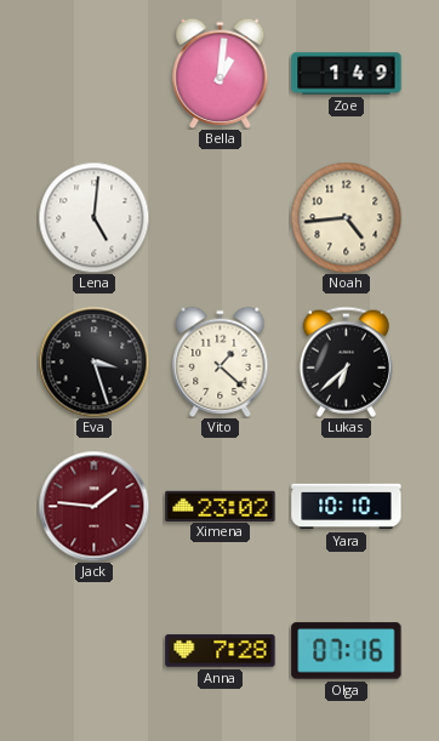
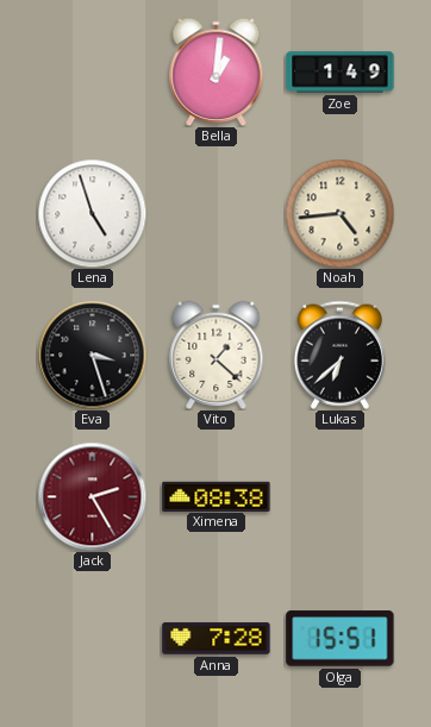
Lena: 5:01 -> 4:57 (92, 213)
Jack: 1:46 -> 2:25 (92, 496)
Ximena: 23:02 -> 08:38 (217, 496)
Yara: 10:10 -> none (347, 507)
Olga: 07:16 -> 15:51 (341, 639)
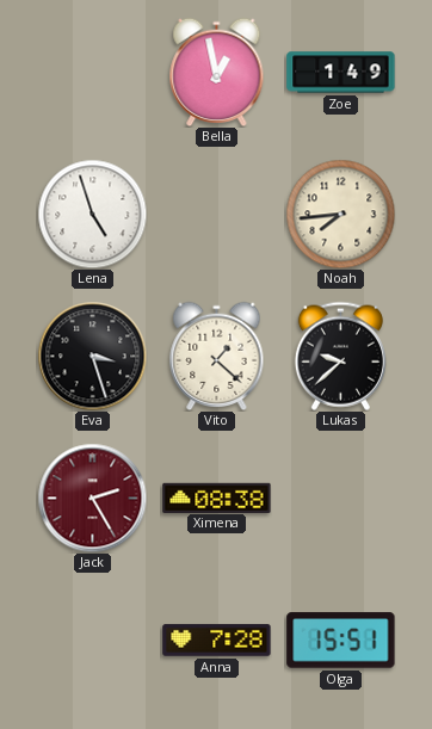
Bella: 1:01 -> 12:58 (217, 72)
Noah: 4:44 -> 7:44 (340, 214)
Lukas: 6:38 -> 9:38 (340, 356)
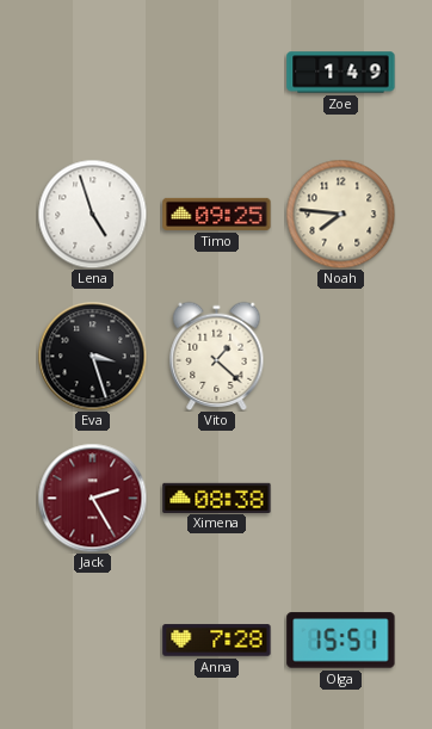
Bella: 12:58 -> none (217, 72)
Timo: none -> 09:25 (217, 214)
Noah: 7:44 -> 7:46 (340, 214)
Lukas: 9:38 -> none (340, 356)
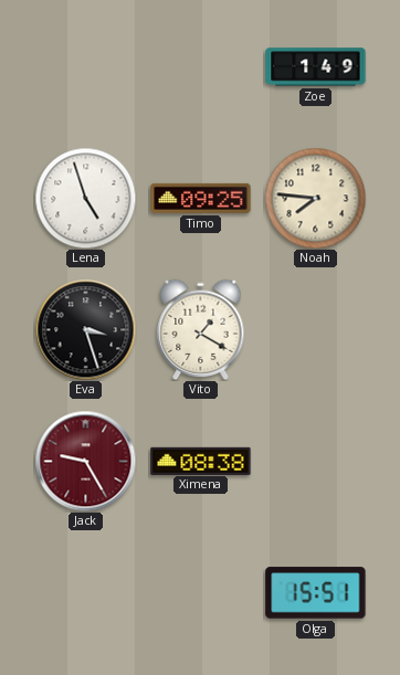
Vito: 1:22 -> 1:20 (201, 329)
Jack: 2:25 -> 9:25 (85, 461)
Anna: 7:28 -> none (217, 641)
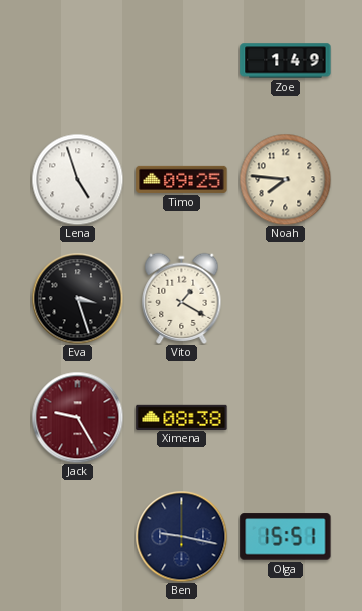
Ben: none -> 9:17 (181, 536)
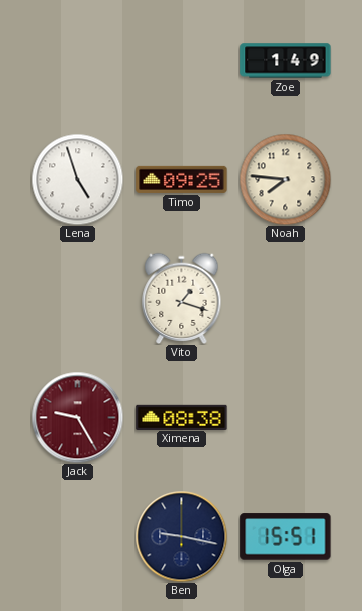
Eva: 3:27 -> none (77, 298)
Vito: 1:20 -> 1:18 (182, 298)
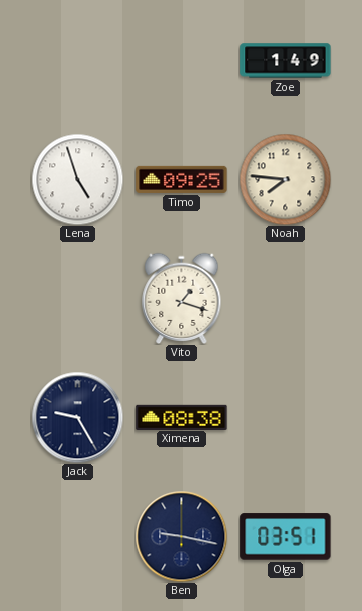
Jack dial: burgundy -> navy (77, 417)
Olga: 15:51 -> 03:51 (286, 537)
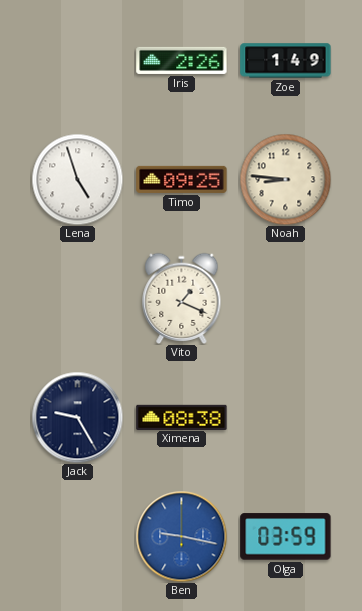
Iris: none -> 2:26 (182, 60)
Noah: 7:46 -> 8:46 (285, 179)
Vito: 1:18 -> 1:19 (182, 298)
Ben dial: navy -> blue (181, 536)
Olga: 03:51 -> 03:59 (286, 537)
